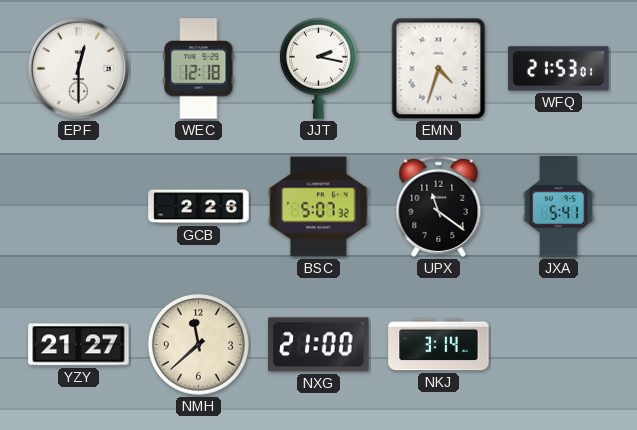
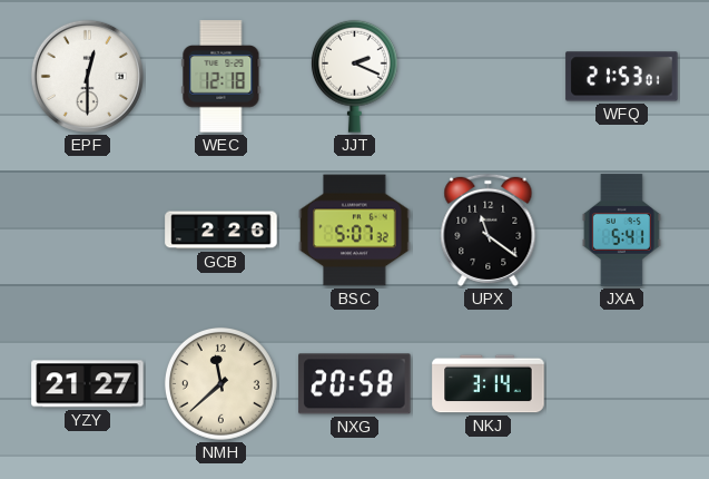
JJT: 2:17 -> 2:19 (354, 76)
EMN: 4:33 -> none (439, 69)
NXG: 21:00 -> 20:58 (355, 384)
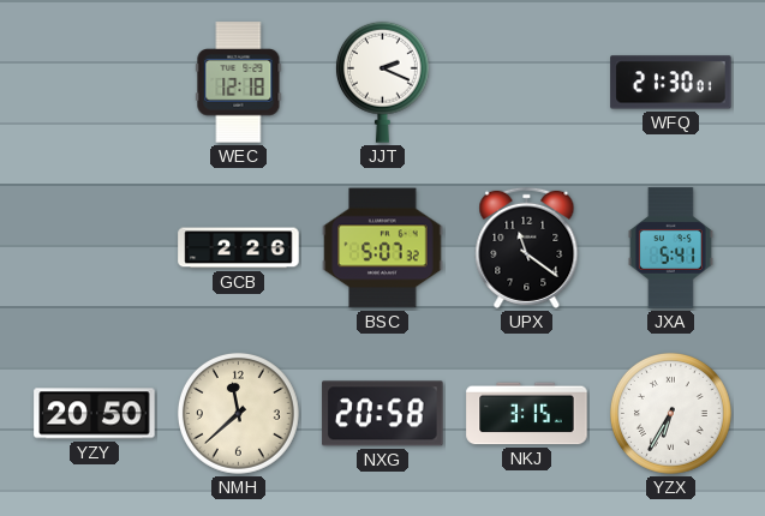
EPF: 12:30 -> none (87, 76)
WFQ: 21:53 -> 21:30 (671, 83)
YZY: 21:27 -> 20:50 (95, 414)
NKJ: 3:14 -> 3:15 (527, 414)
YZX: none -> 6:35 (670, 413)
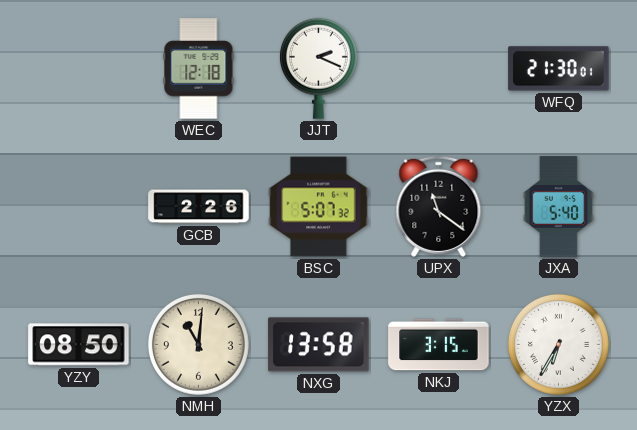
JXA: 5:41 -> 5:40 (558, 207)
YZY: 20:50 -> 08:50 (79, 345)
NMH: 11:38 -> 11:01 (198, 344)
NXG: 20:58 -> 13:58 (319, 345)
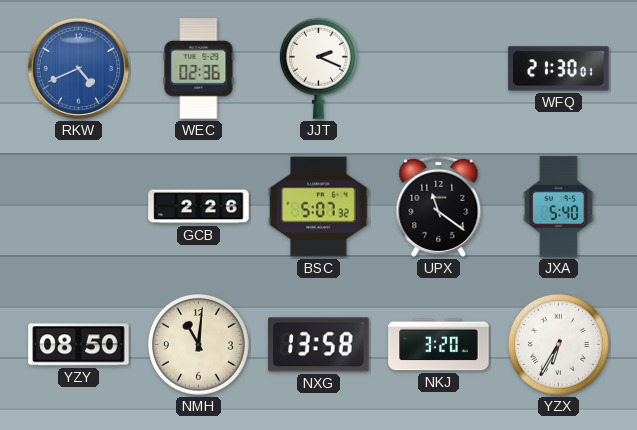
RKW: none -> 4:41 (78, 68)
WEC: 12:18 -> 02:36 (199, 69)
NKJ: 3:15 -> 3:20 (439, 345)
